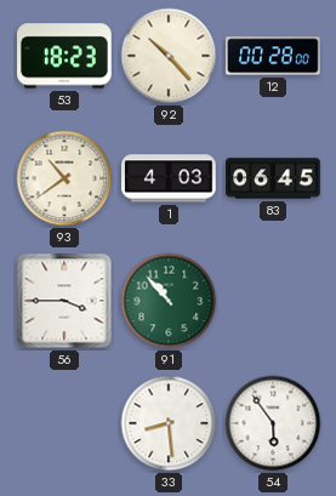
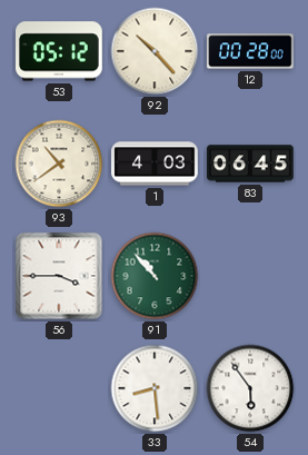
53: 18:23 -> 05:12 (60, 51)
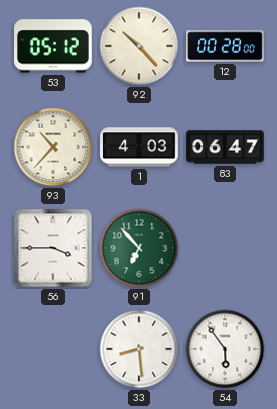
93: 10:39 -> 10:37 (53, 147)
83: 06:45 -> 06:47 (225, 147)
91: 10:53 -> 6:53 (139, 248)
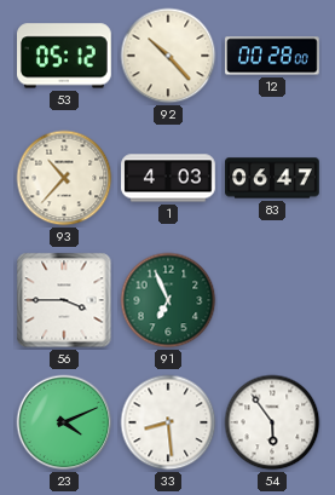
91: 6:53 -> 6:56 (168, 300)
23: none -> 4:11 (64, 422)
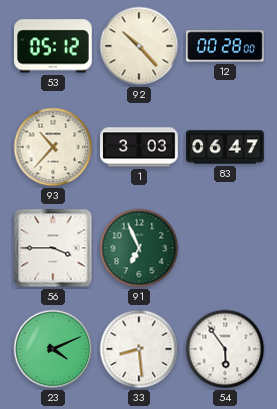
1: 4:03 -> 3:03 (139, 147)
